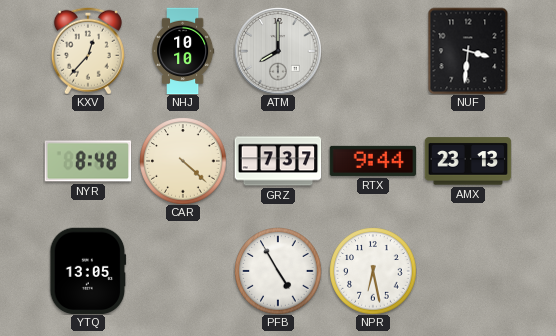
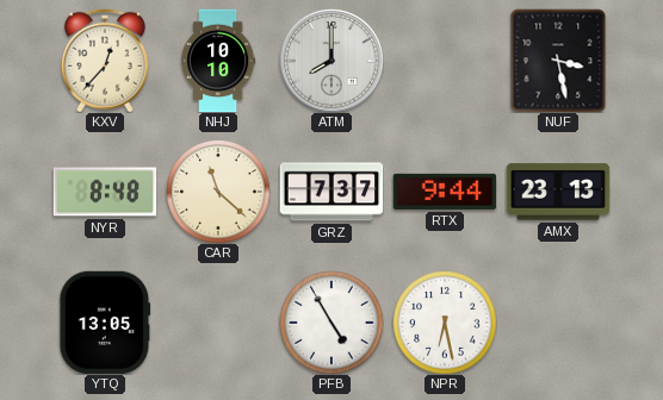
NUF: 3:31 -> 3:28 (558, 61)
CAR: 4:22 -> 11:22 (218, 192)
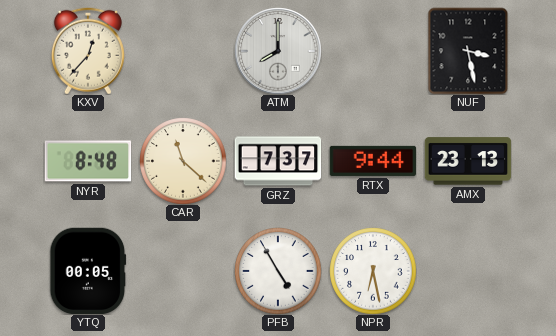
NHJ: 10:10 -> none (218, 61)
YTQ: 13:05 -> 00:05 (88, 271)
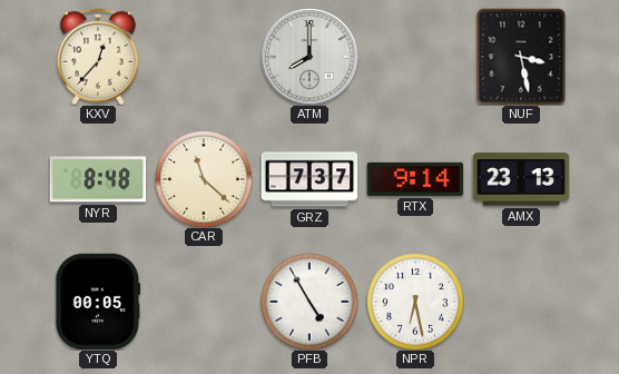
RTX: 9:44 -> 9:14 (415, 179)
